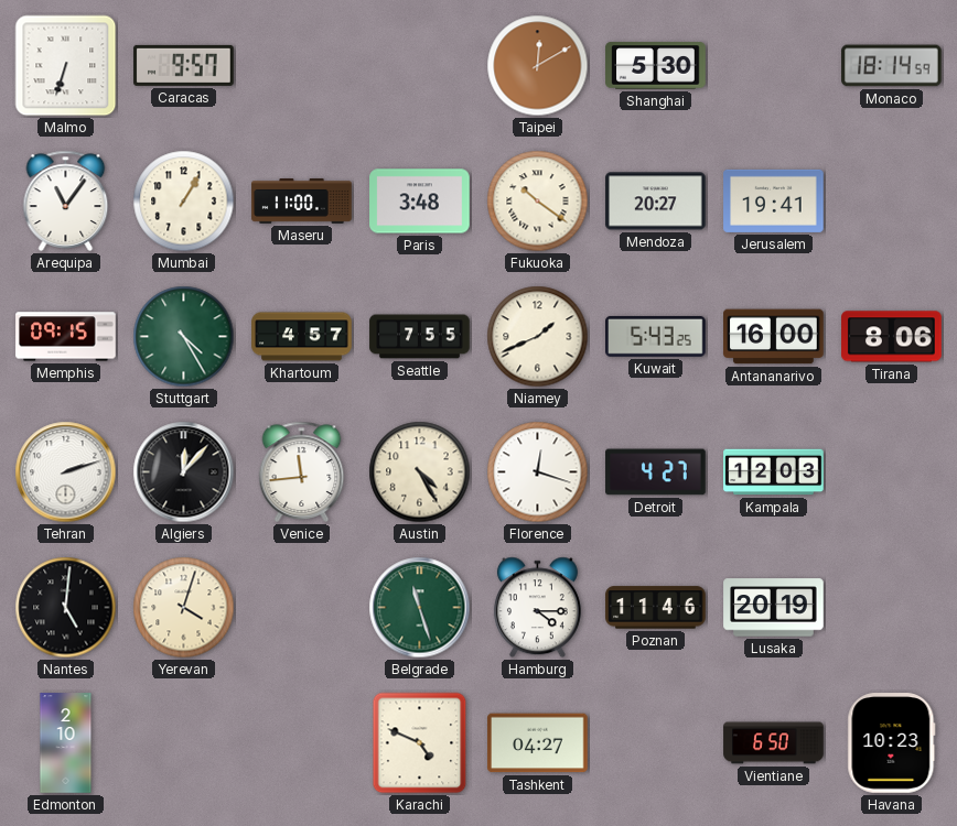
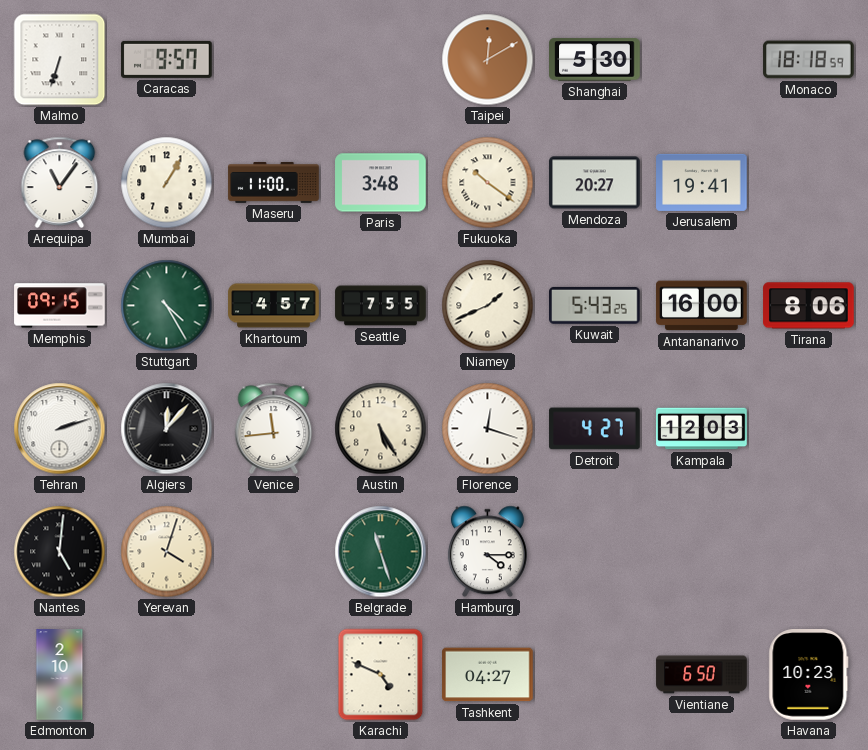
Monaco: 18:14 -> 18:18 (809, 60)
Austin: 4:25 -> 5:25 (381, 429)
Poznan: 11:46 -> none (656, 608)
Lusaka: 20:19 -> none (774, 608)
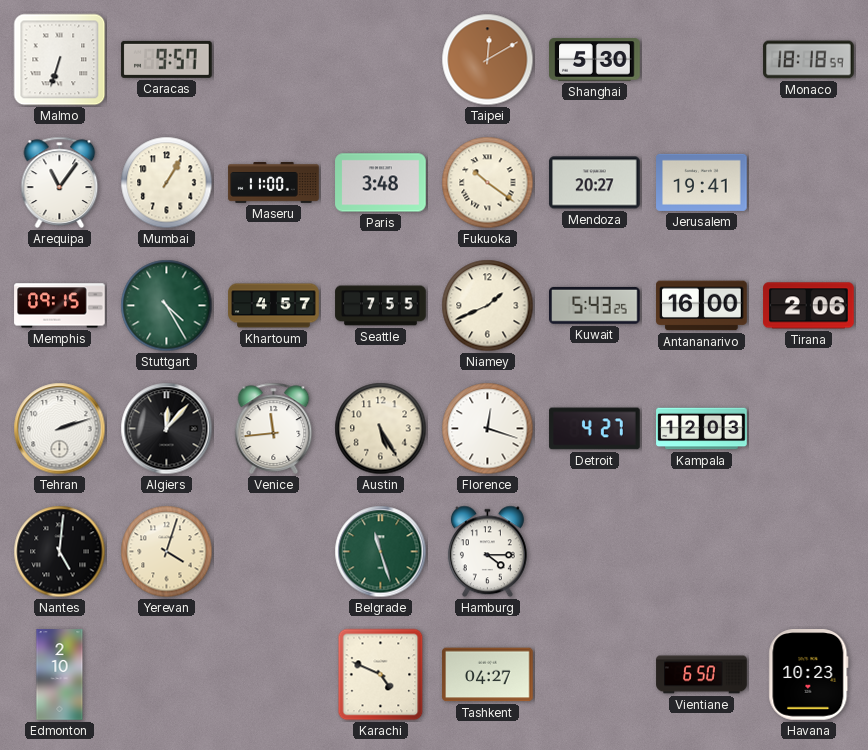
Tirana: 8:06 -> 2:06 (809, 306)
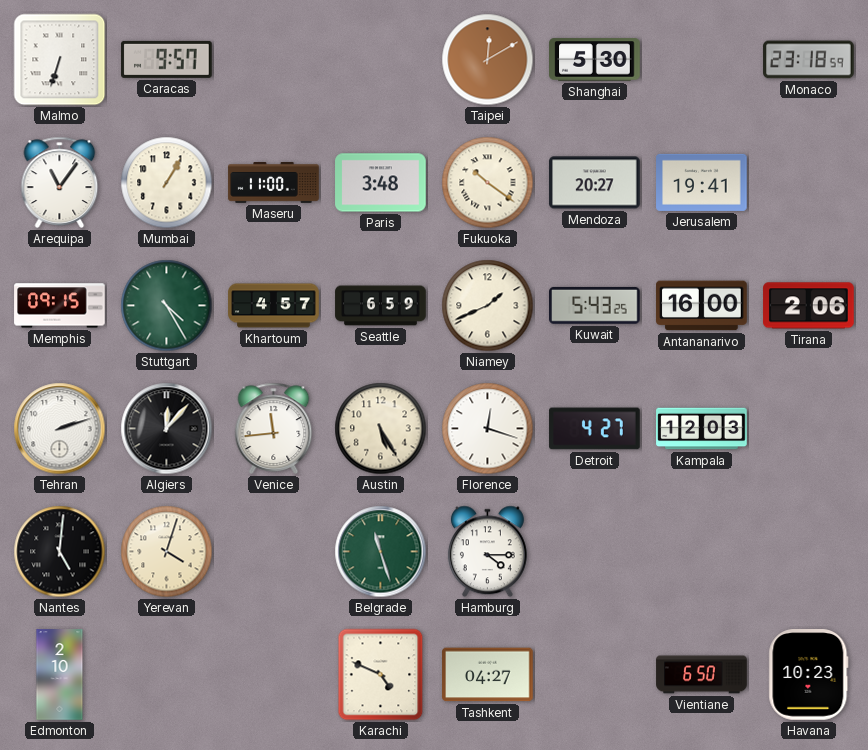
Monaco: 18:18 -> 23:18 (809, 60)
Seattle: 7:55 -> 6:59 (381, 306)
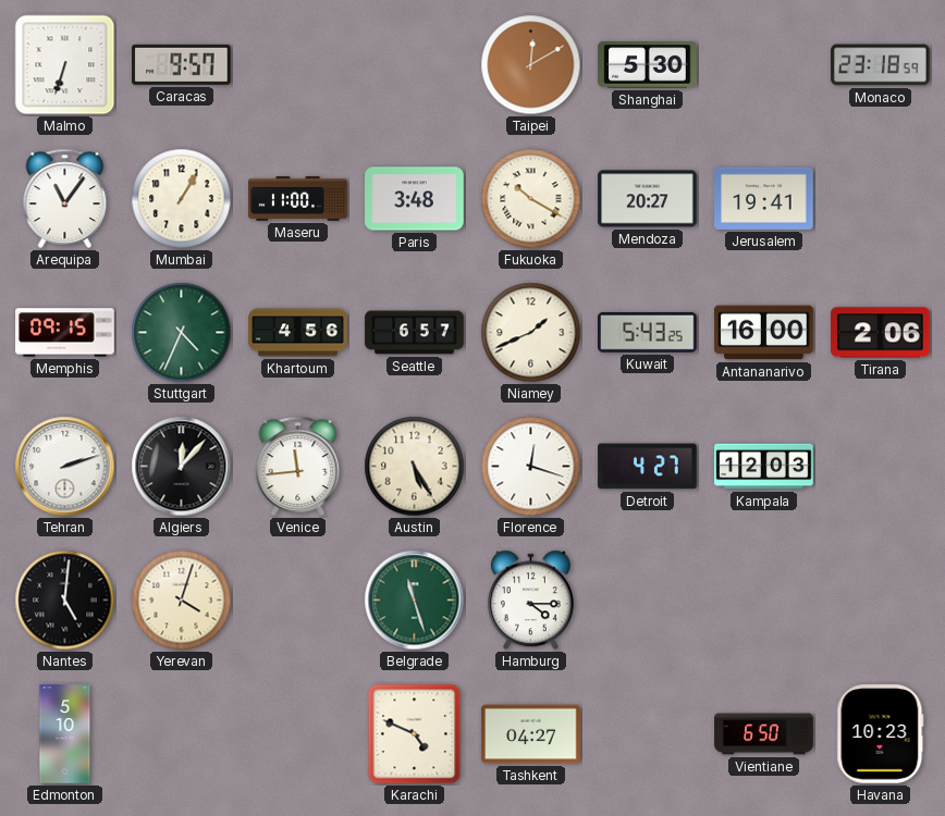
Fukuoka: 10:21 -> 10:20 (531, 199)
Stuttgart: 4:25 -> 4:34 (182, 333)
Khartoum: 4:57 -> 4:56 (298, 333)
Seattle: 6:59 -> 6:57 (415, 333)
Edmonton: 2:10 -> 5:10 (65, 734)
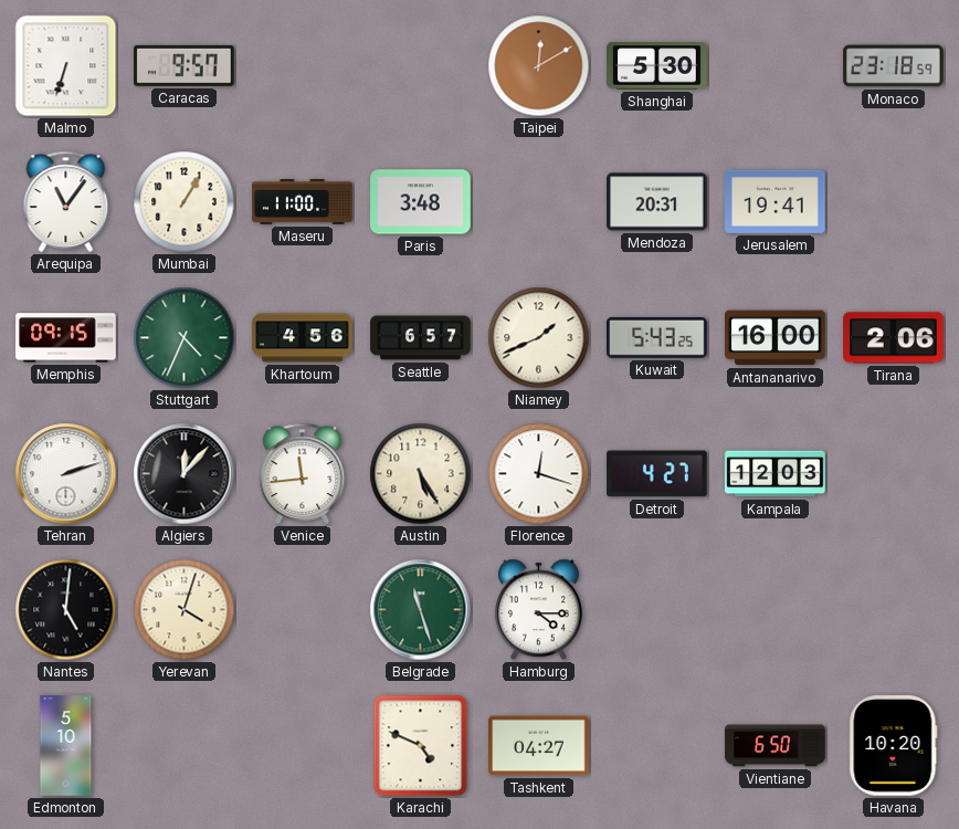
Fukuoka: 10:20 -> none (531, 199)
Mendoza: 20:27 -> 20:31 (657, 202)
Havana: 10:23 -> 10:20 (894, 746)
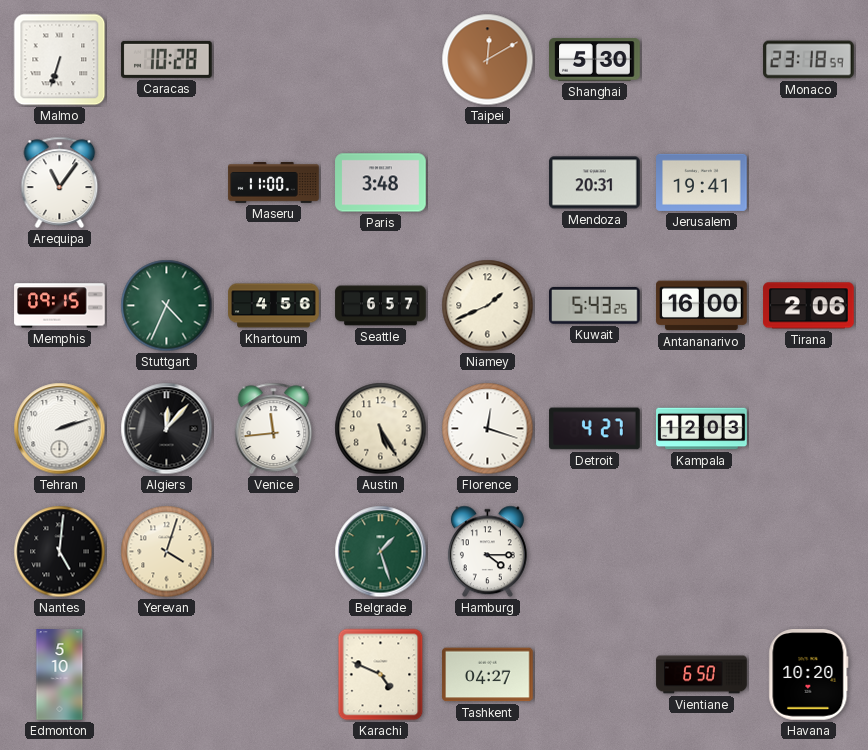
Caracas: 9:57 -> 10:28 (167, 59)
Mumbai: 1:05 -> none (185, 202)
Belgrade: 11:27 -> 1:27 (381, 552)
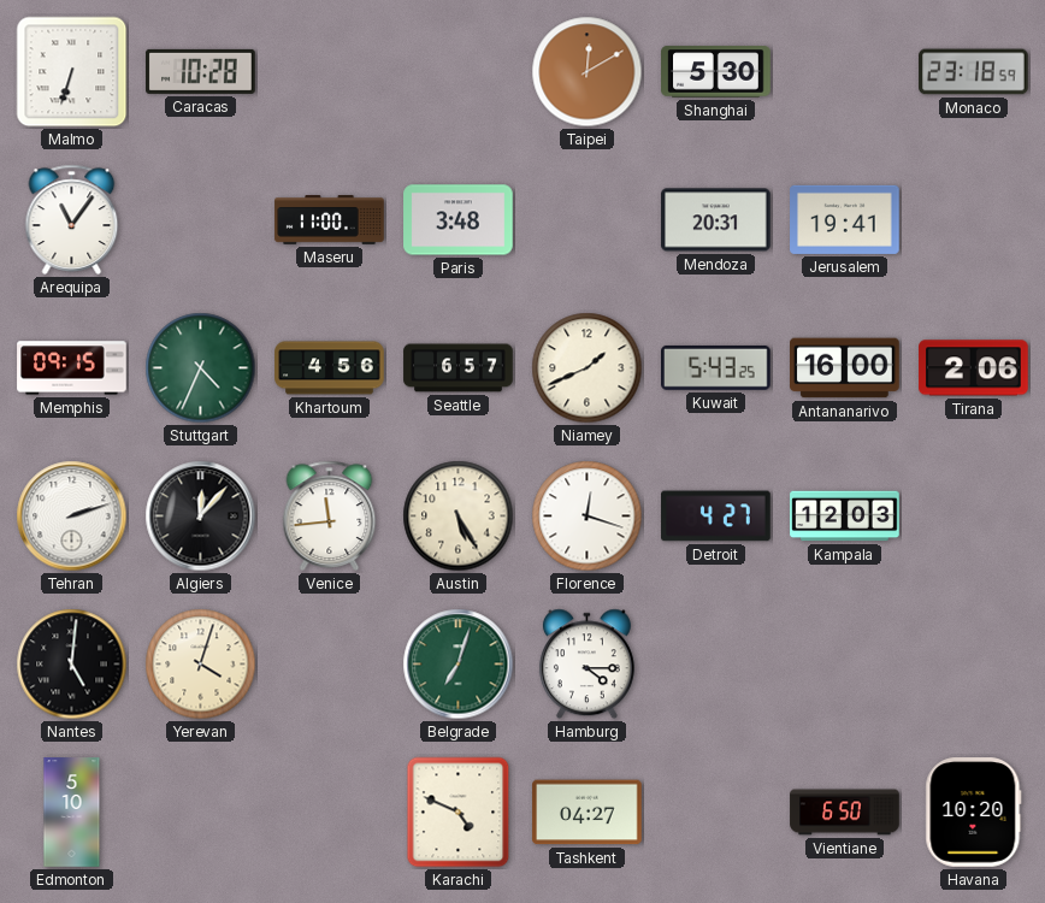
Belgrade: 1:27 -> 7:03 (459, 665)
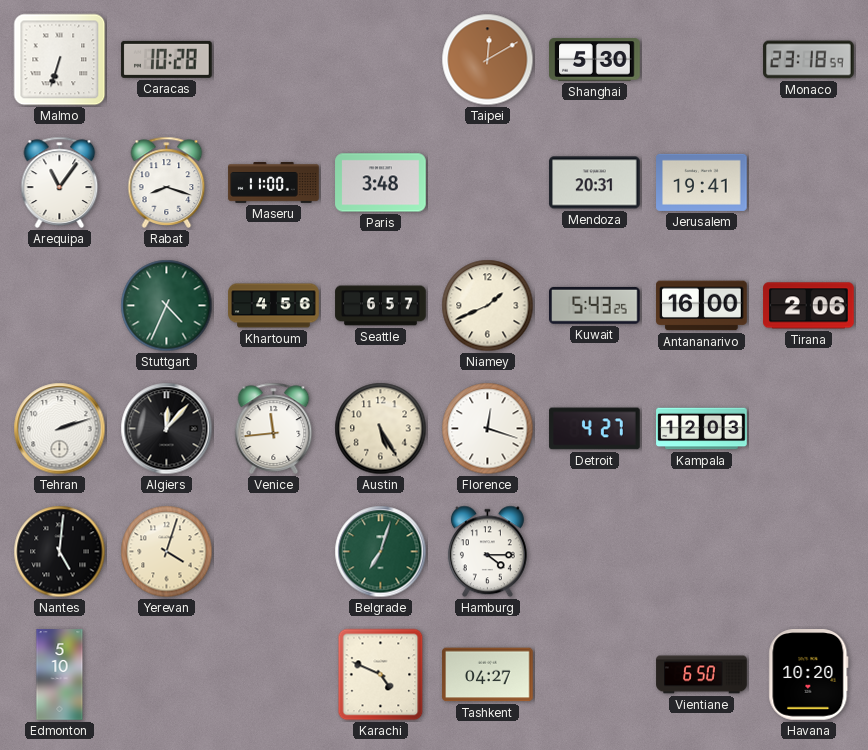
Rabat: none -> 8:18 (167, 182)
Memphis: 09:15 -> none (72, 368)
